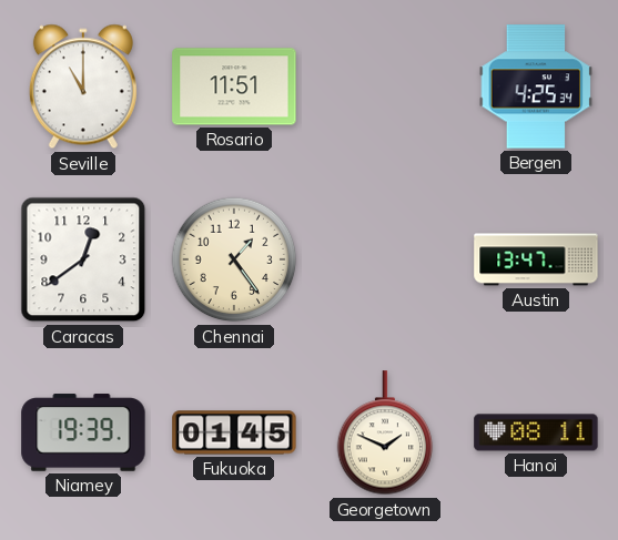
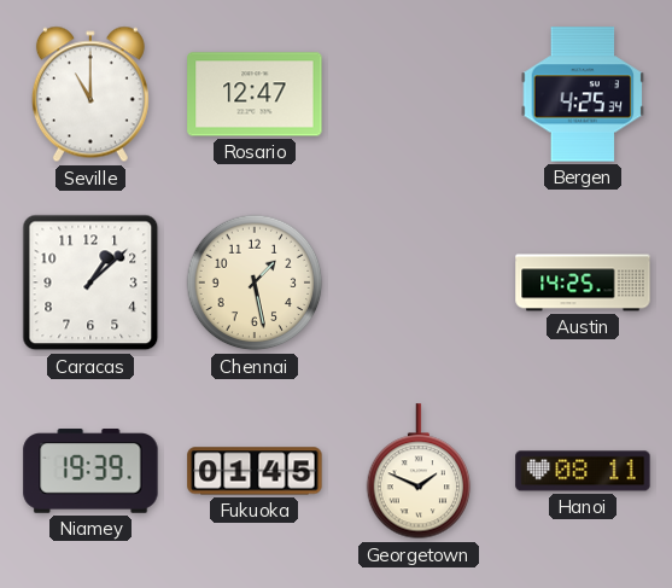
Rosario: 11:51 -> 12:47 (255, 94)
Caracas: 12:39 -> 1:08 (90, 283)
Chennai: 1:24 -> 1:28 (255, 283)
Austin: 13:47 -> 14:25 (583, 283)
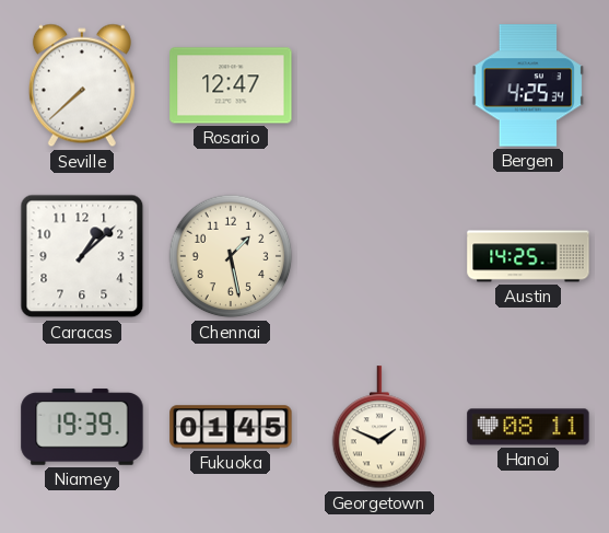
Seville: 11:00 -> 7:38 (82, 85)
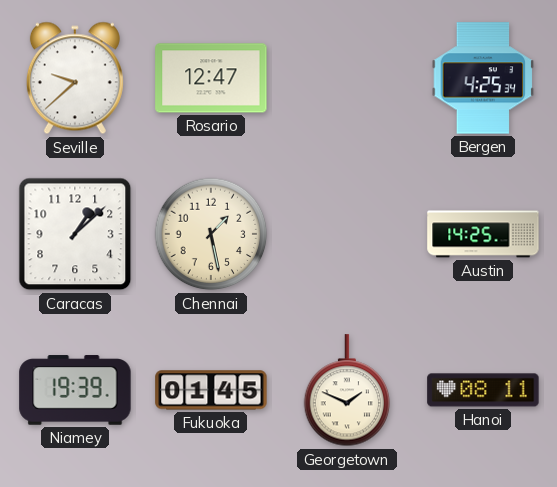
Seville: 7:38 -> 9:38 (75, 78)
